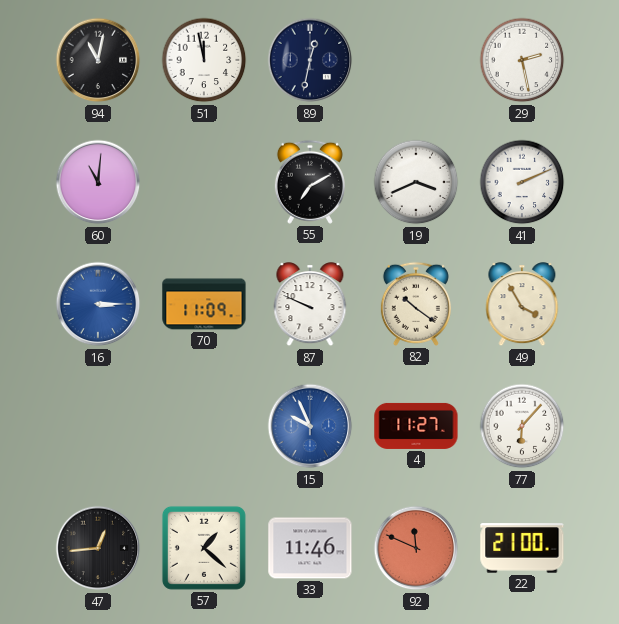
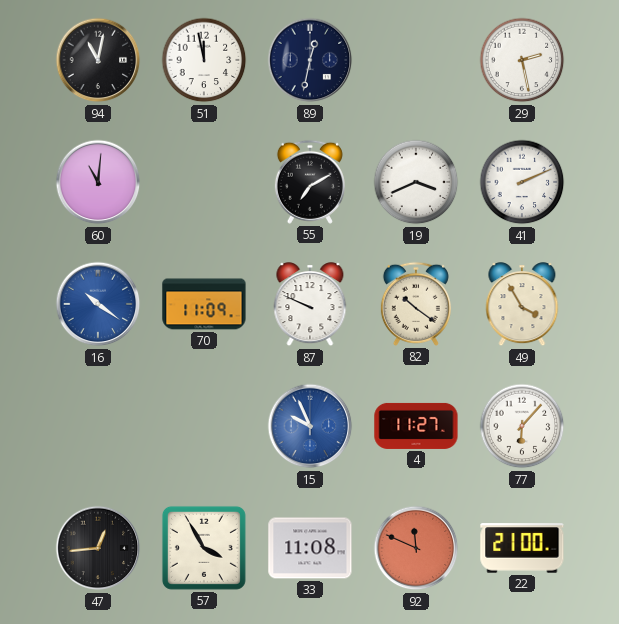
16: 3:15 -> 10:21 (98, 304)
57: 1:22 -> 3:55 (204, 548)
33: 11:46 -> 11:08 (310, 548)
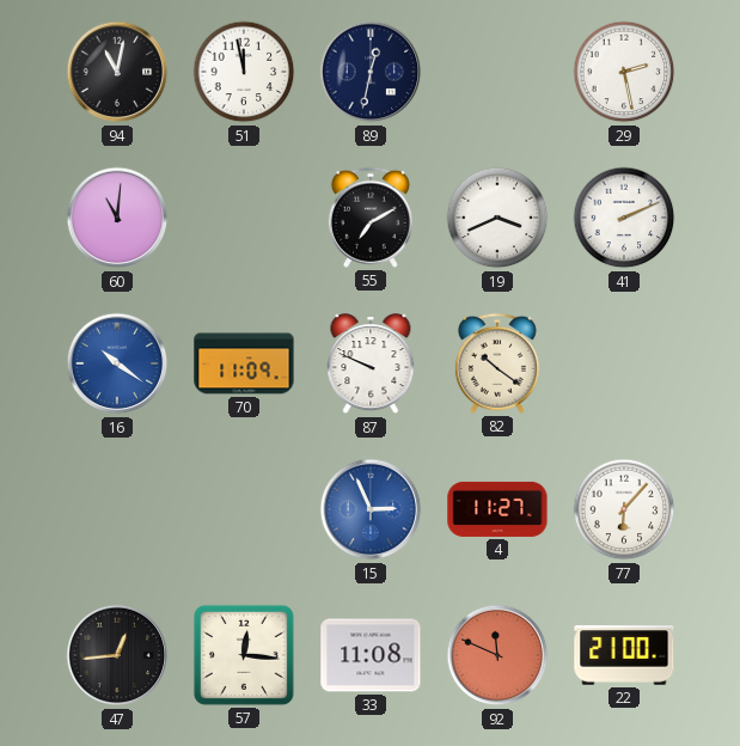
49: 3:55 -> none (522, 305)
15: 9:56 -> 2:56 (371, 509)
57: 3:55 -> 12:16 (244, 655)
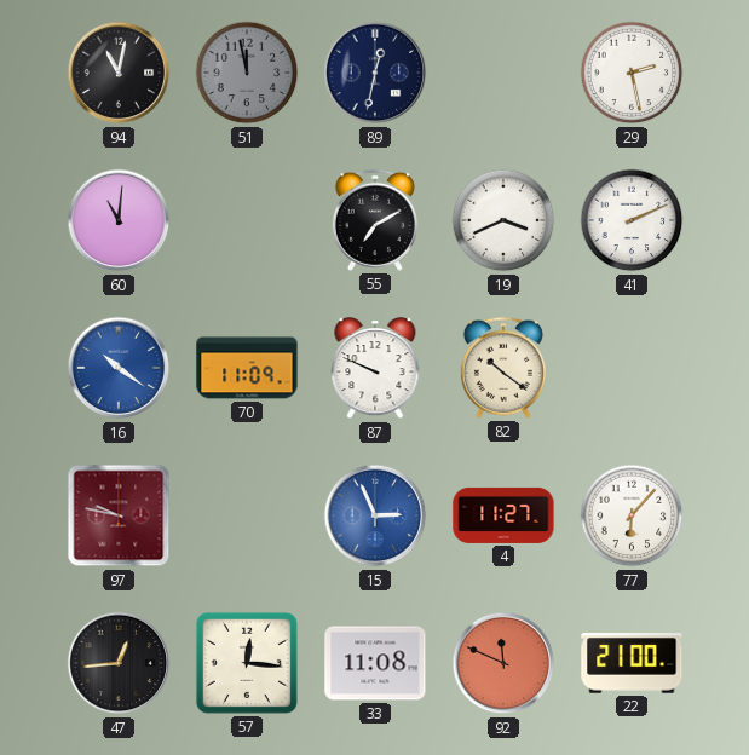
51 dial: white -> grey (247, 73)
97: none -> 9:47 (119, 515)
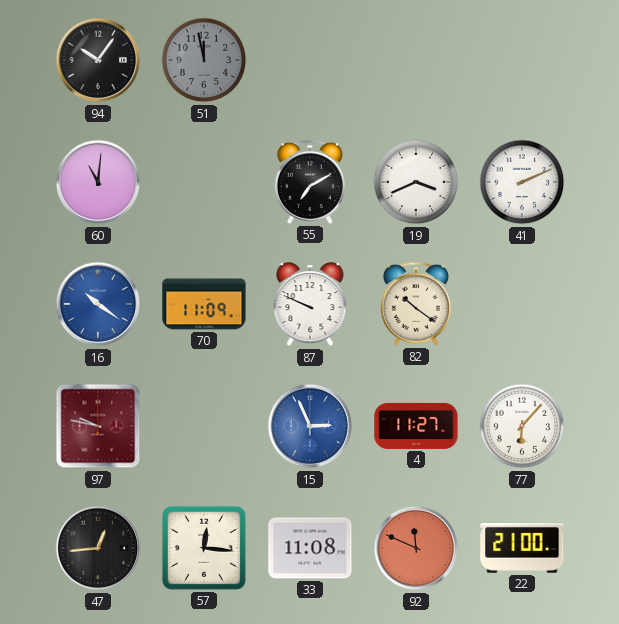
94: 11:02 -> 10:06 (98, 60)
89: 12:32 -> none (375, 73)
29: 2:28 -> none (632, 73)
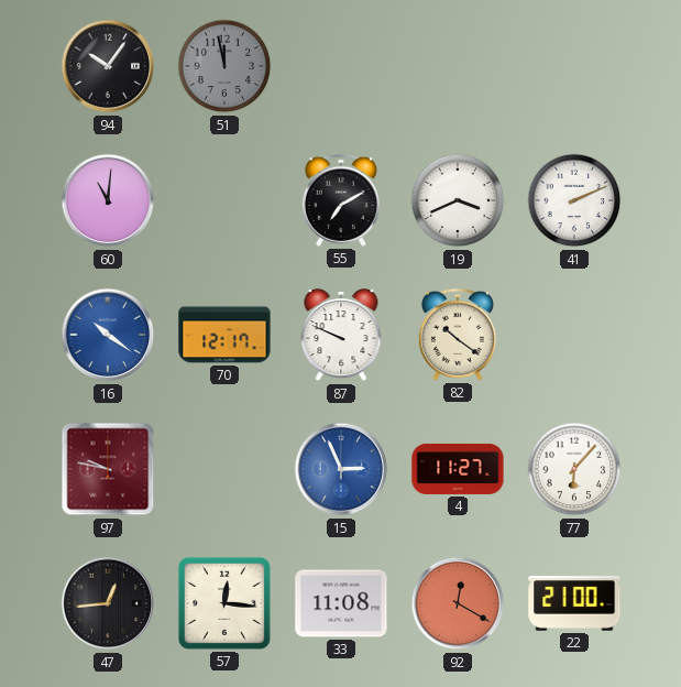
70: 11:09 -> 12:17 (224, 335)
92: 11:49 -> 12:20 (458, 603)
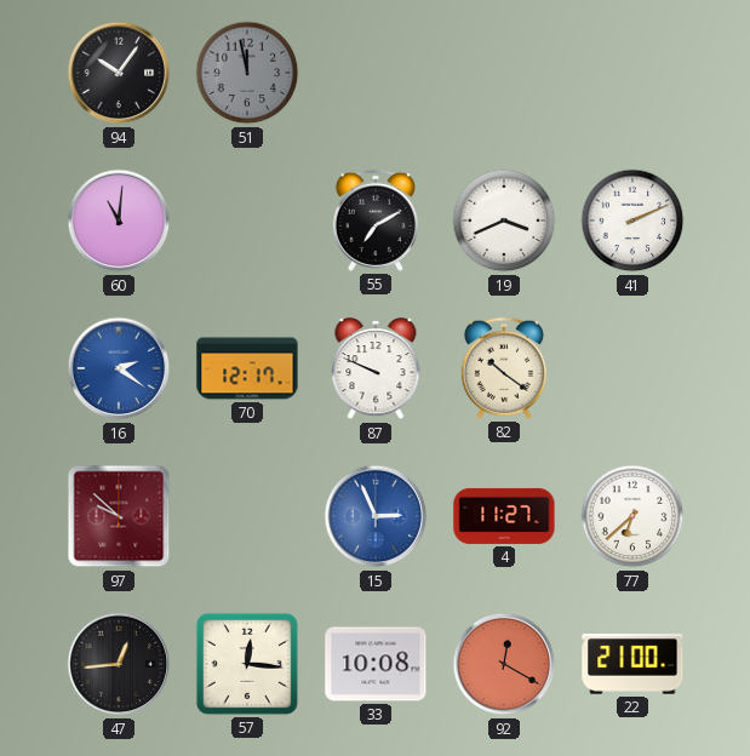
16: 10:21 -> 2:21 (119, 368)
97: 9:47 -> 9:52 (119, 516)
77: 6:07 -> 6:38 (632, 516)
33: 11:08 -> 10:08 (376, 664)
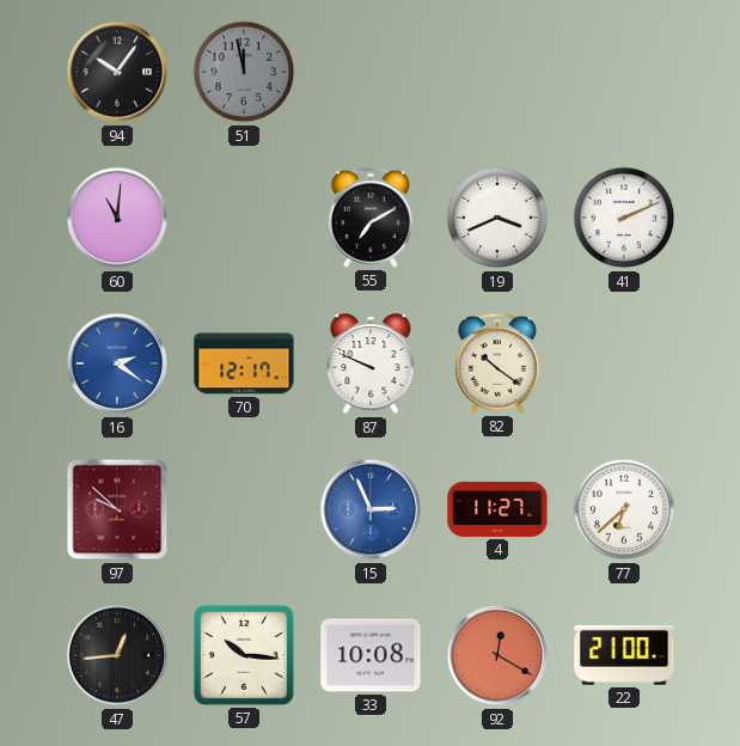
57: 12:16 -> 10:16 (244, 655)
